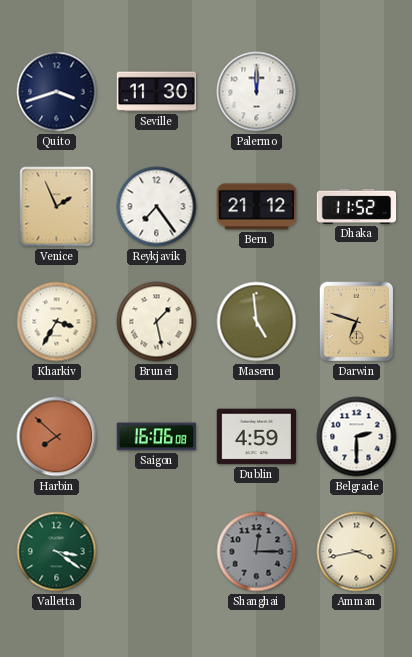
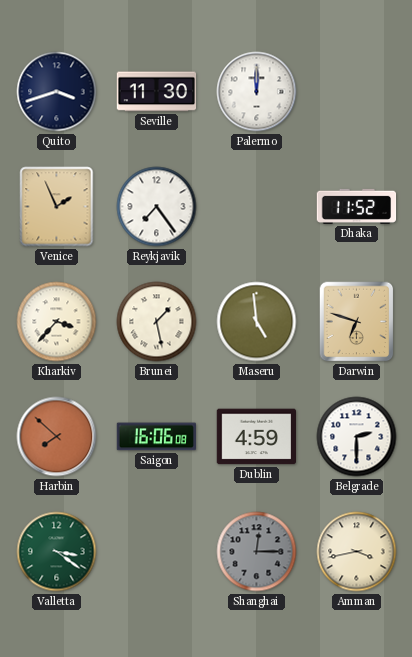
Bern: 21:12 -> none (257, 207)
Kharkiv: 3:35 -> 3:37 (57, 322)
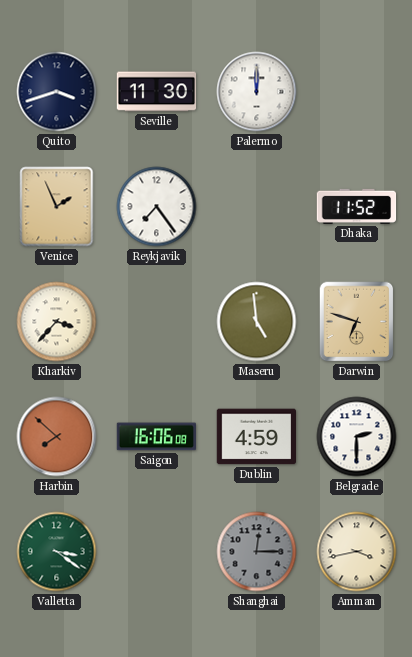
Brunei: 1:28 -> none (157, 322)
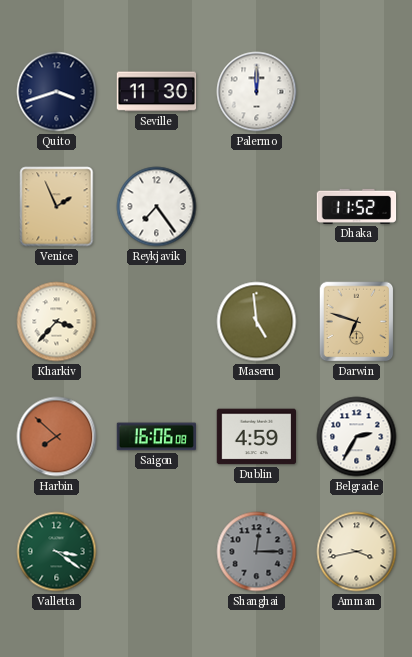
Belgrade: 2:30 -> 2:35 (357, 437)
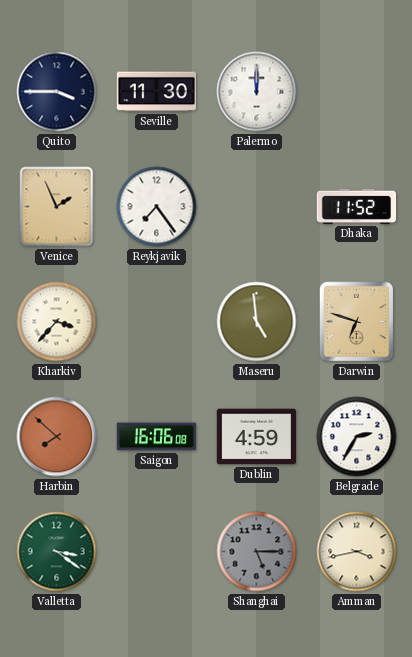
Quito: 3:42 -> 3:45 (57, 92)
Shanghai: 12:15 -> 5:15 (257, 552)
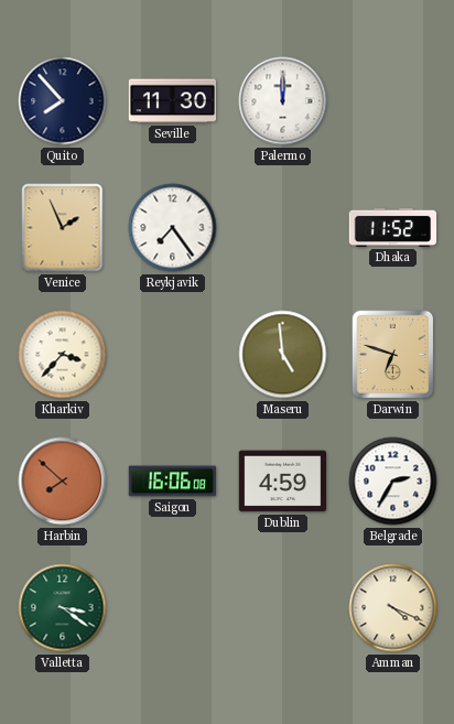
Quito: 3:45 -> 7:53 (63, 101)
Shanghai: 5:15 -> none (257, 552)
Amman: 3:43 -> 4:19 (393, 608)
